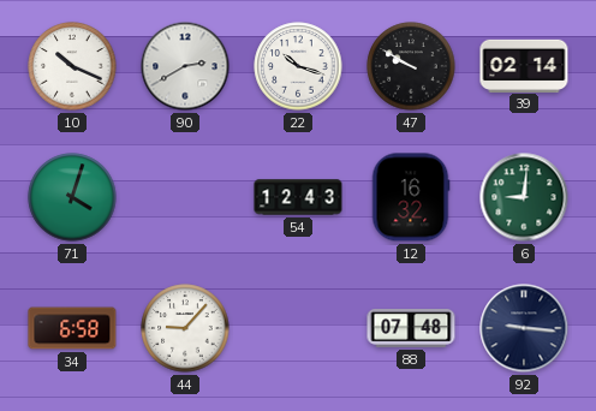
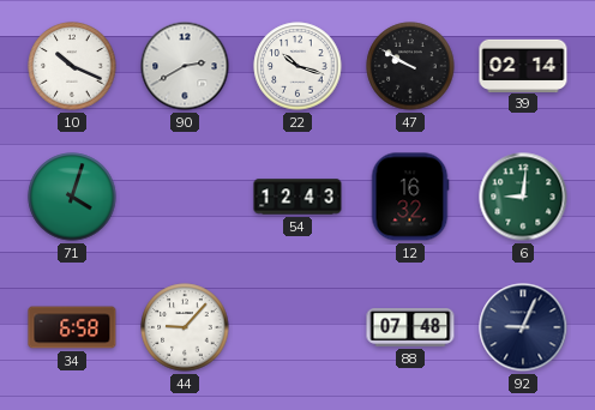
92: 9:16 -> 9:04 (523, 327)
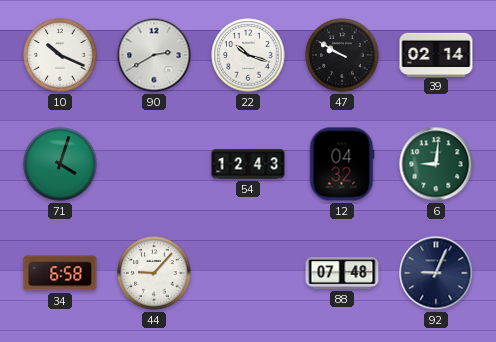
12: 16:32 -> 04:32 (342, 164)
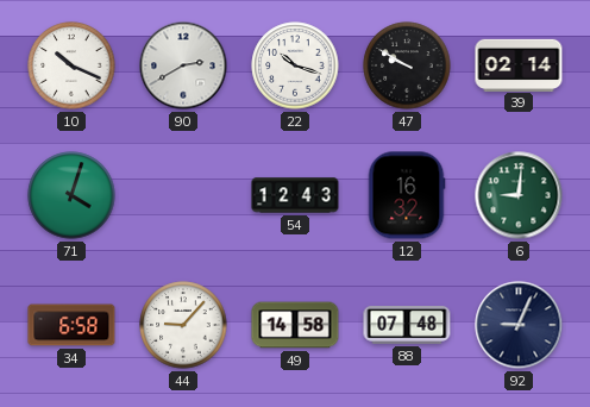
12: 04:32 -> 16:32 (407, 195)
49: none -> 14:58 (295, 325)
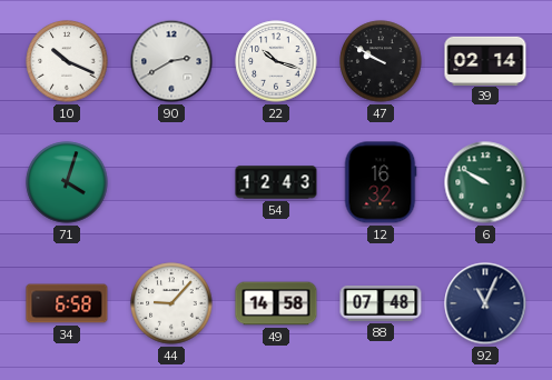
6: 9:01 -> 9:50 (485, 182)
92: 9:04 -> 11:04 (485, 303)
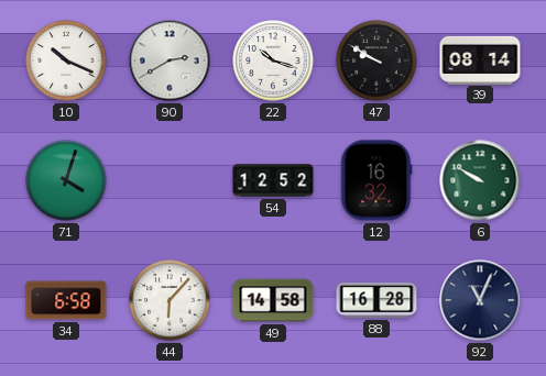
39: 02:14 -> 08:14 (480, 59)
54: 12:43 -> 12:52 (273, 180)
44: 9:07 -> 6:07 (170, 300)
88: 07:48 -> 16:28 (376, 301)
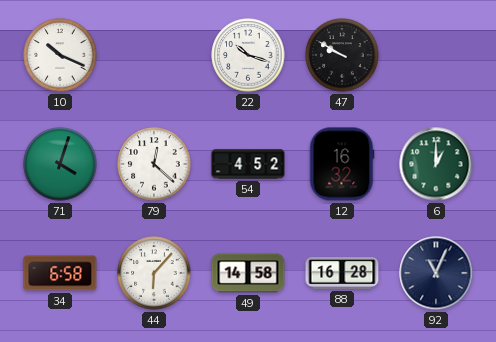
90: 2:40 -> none (170, 60)
39: 08:14 -> none (480, 59)
79: none -> 12:22 (154, 164)
54: 12:52 -> 4:52 (248, 164)
6: 9:50 -> 1:00 (436, 164)
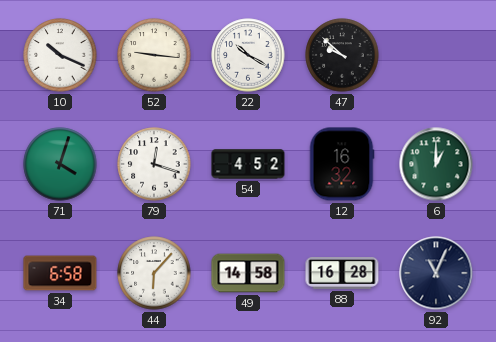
52: none -> 9:16 (154, 55)
22: 10:18 -> 10:20 (248, 55)
47: 9:50 -> 9:52 (342, 55)
79: 12:22 -> 12:18 (154, 164)
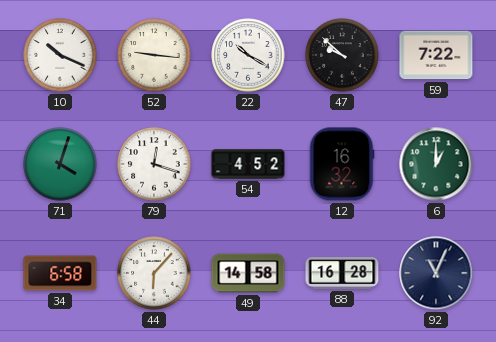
59: none -> 7:22 (436, 55)
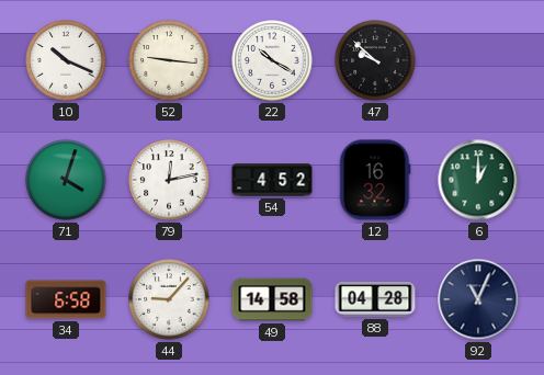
59: 7:22 -> none (436, 55)
79: 12:18 -> 12:13 (169, 180)
44: 6:07 -> 9:07 (169, 299)
88: 16:28 -> 04:28 (375, 300)
